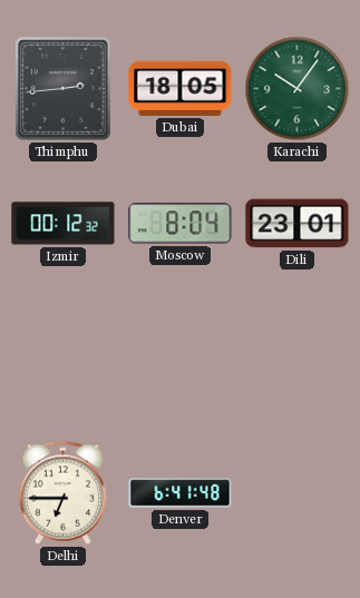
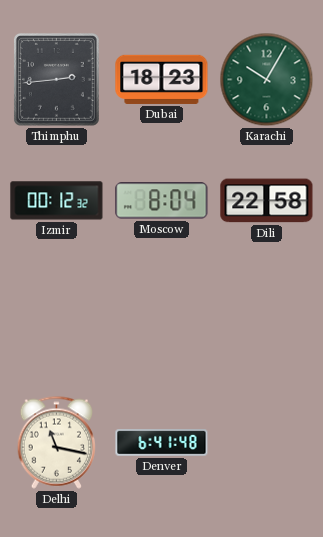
Dubai: 18:05 -> 18:23 (162, 79)
Karachi: 10:06 -> 10:05 (267, 80)
Dili: 23:01 -> 22:58 (267, 201)
Delhi: 6:45 -> 11:17 (57, 442)
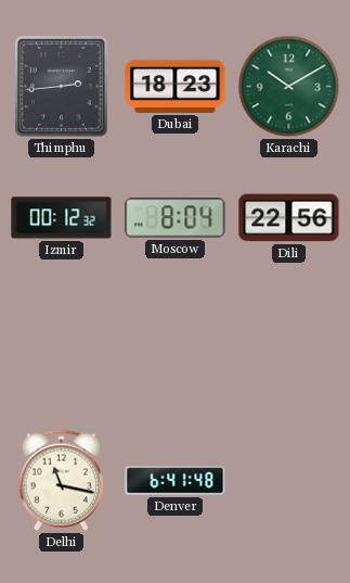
Karachi: 10:05 -> 10:10 (289, 87)
Dili: 22:58 -> 22:56 (289, 218)
